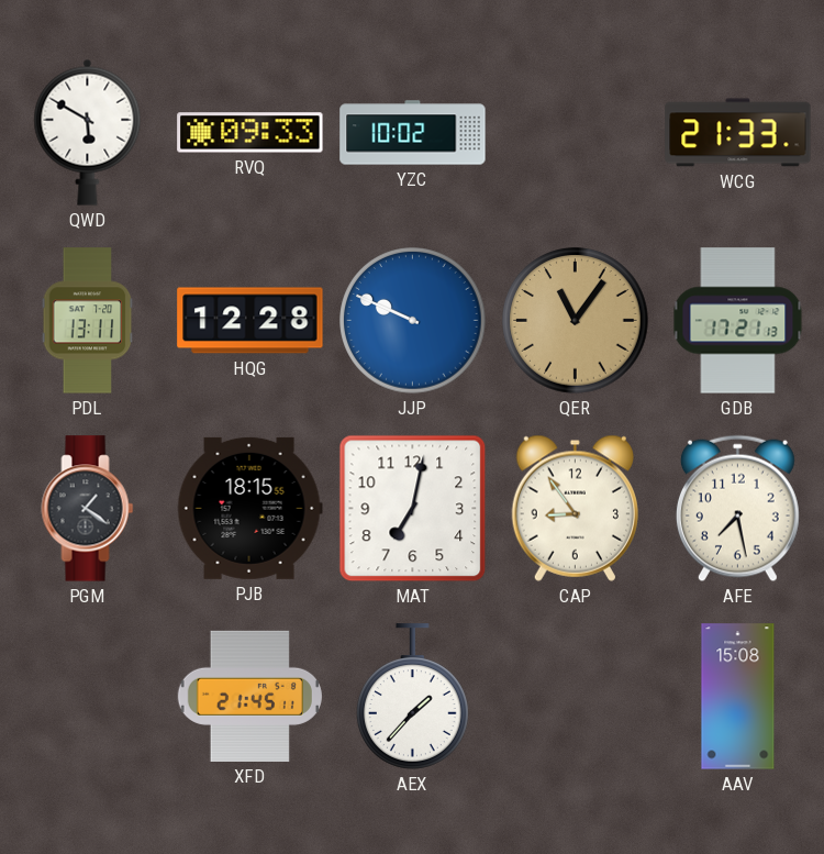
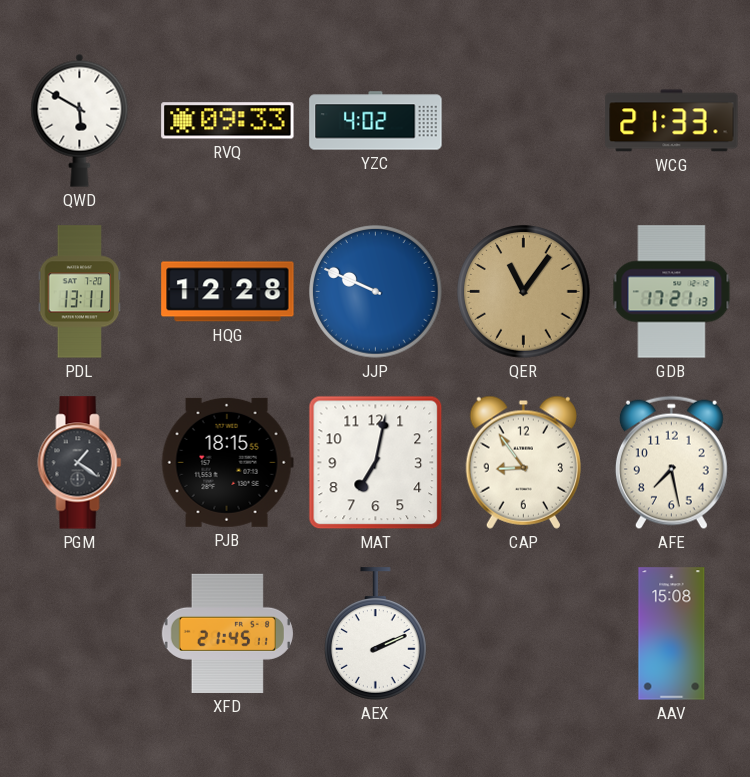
YZC: 10:02 -> 4:02 (376, 121)
AEX: 1:37 -> 2:11 (375, 634)
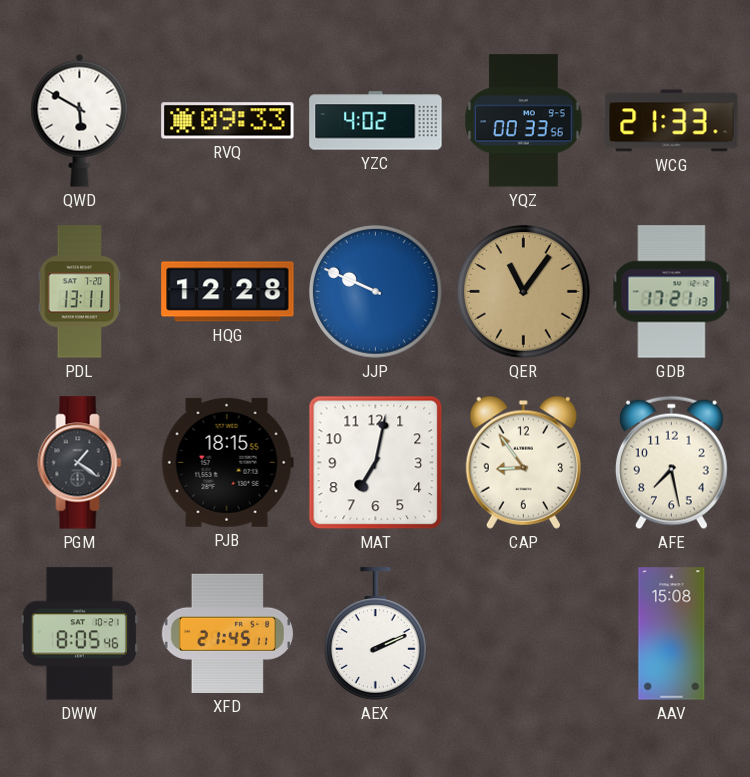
YQZ: none -> 00:33 (524, 121)
DWW: none -> 8:05 (79, 634)
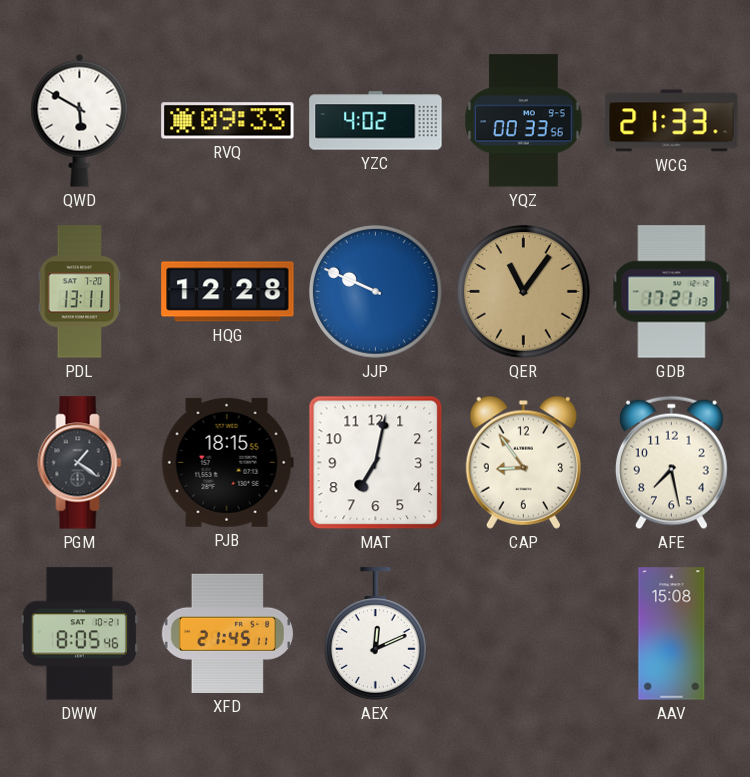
AEX: 2:11 -> 12:11 (375, 634)
